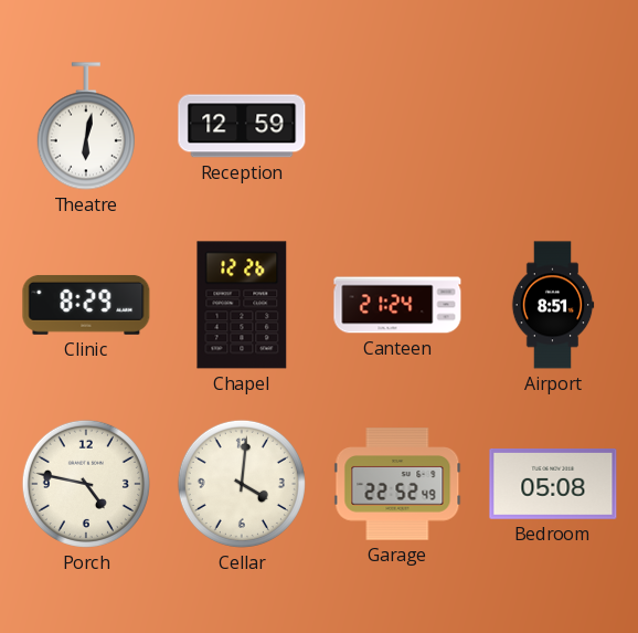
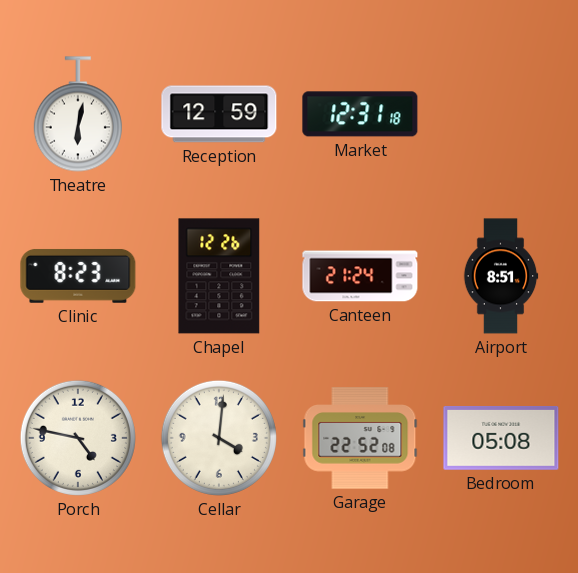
Market: none -> 12:31 (360, 114)
Clinic: 8:29 -> 8:23 (78, 276)
Garage: 22:52:49 -> 22:52:08 (360, 438)
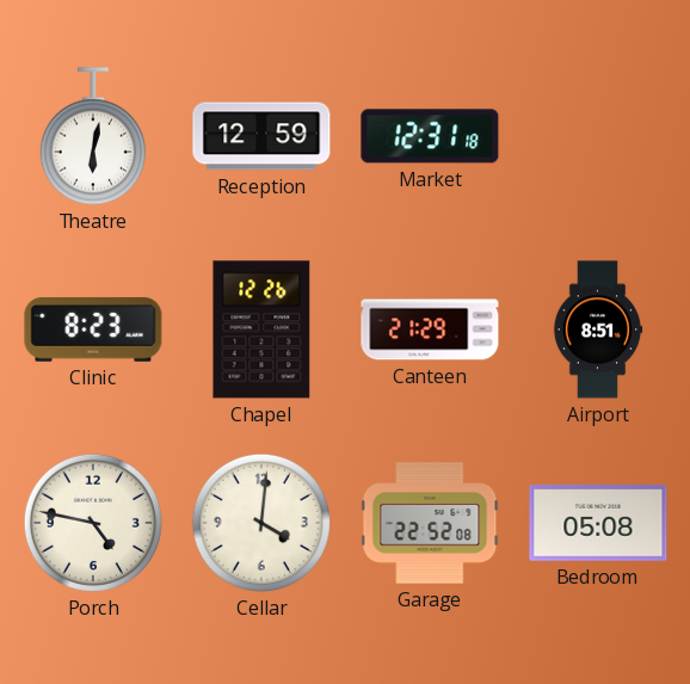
Canteen: 21:24 -> 21:29 (430, 329)
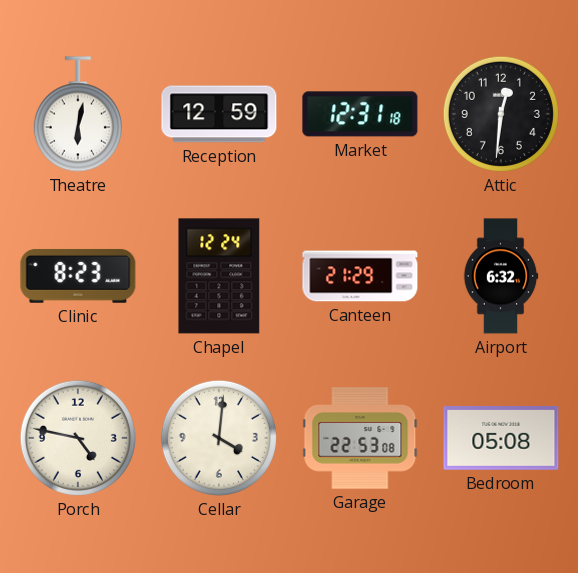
Attic: none -> 12:31 (501, 114)
Chapel: 12:26 -> 12:24 (219, 276)
Airport: 8:51 -> 6:32 (501, 276)
Garage: 22:52 -> 22:53 (360, 438)
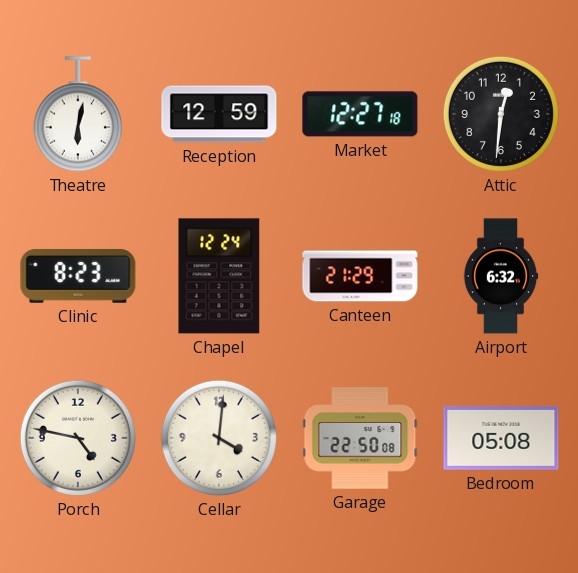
Market: 12:31 -> 12:27 (360, 114)
Garage: 22:53 -> 22:50 (360, 438)
